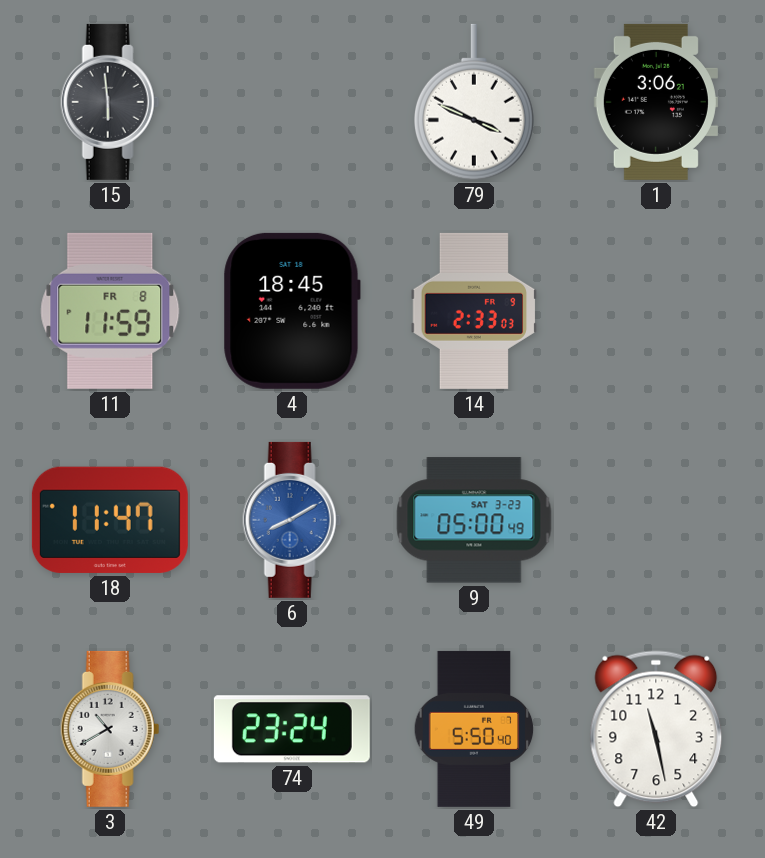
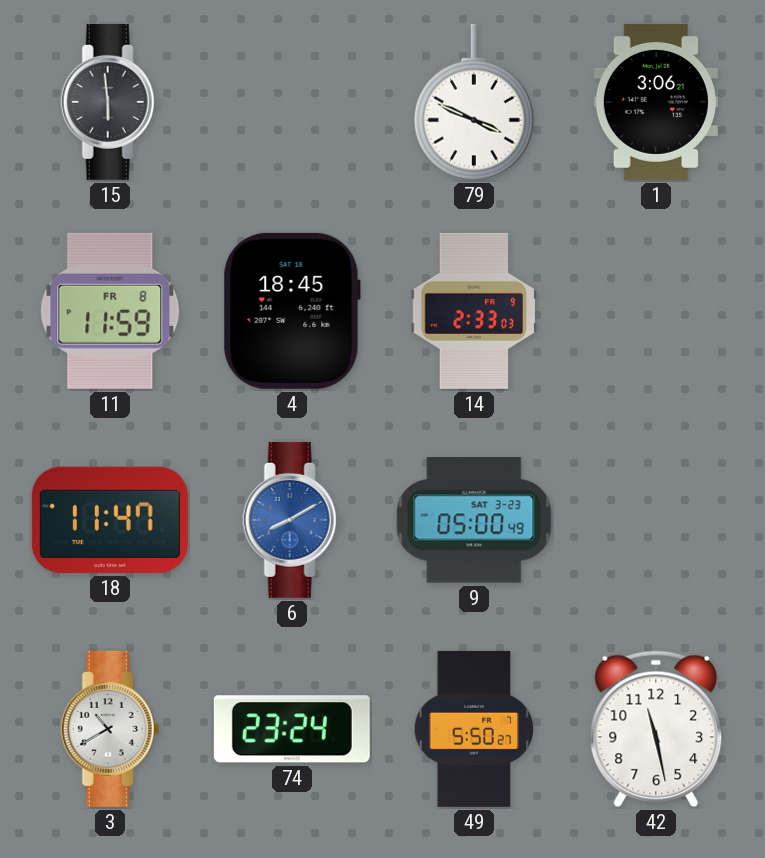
49: 5:50:40 -> 5:50:27 (474, 729)
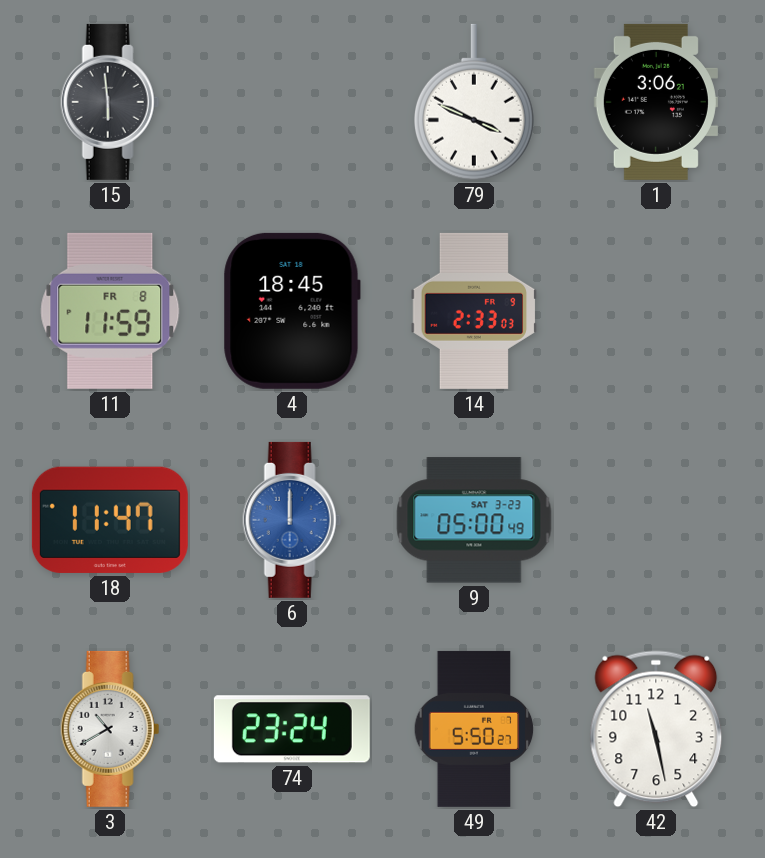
6: 8:10 -> 12:00 (292, 520)
